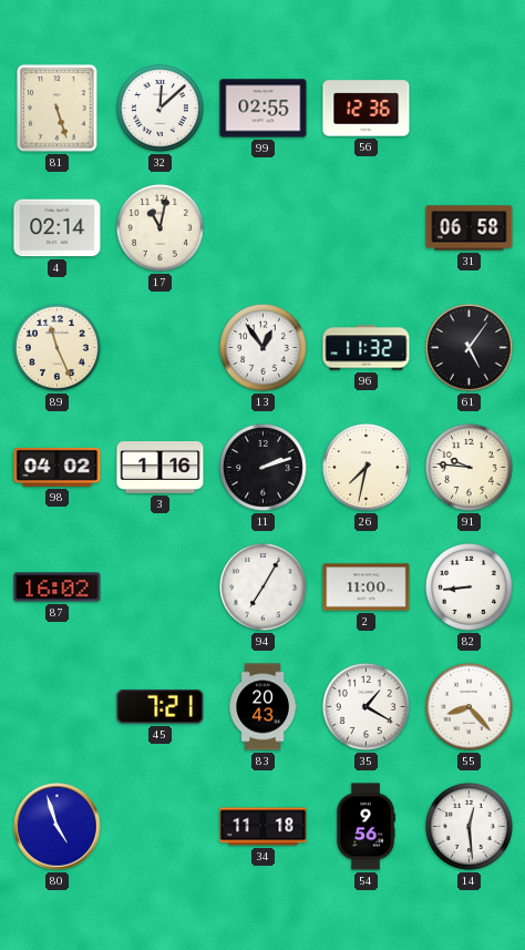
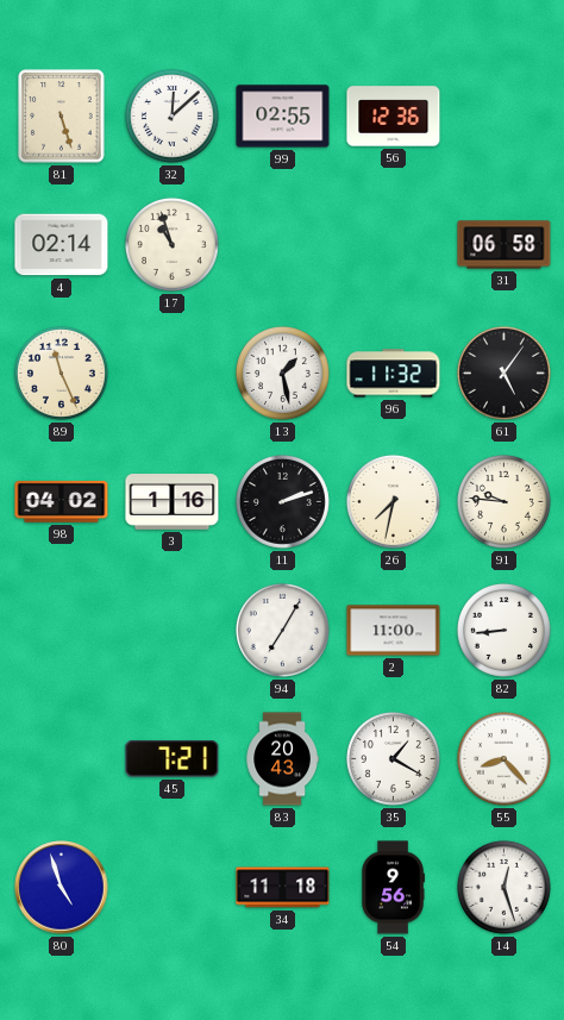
17: 11:02 -> 10:57 (171, 244)
13: 12:54 -> 1:28 (282, 373)
87: 16:02 -> none (58, 588)
14: 12:29 -> 12:27 (503, 887)
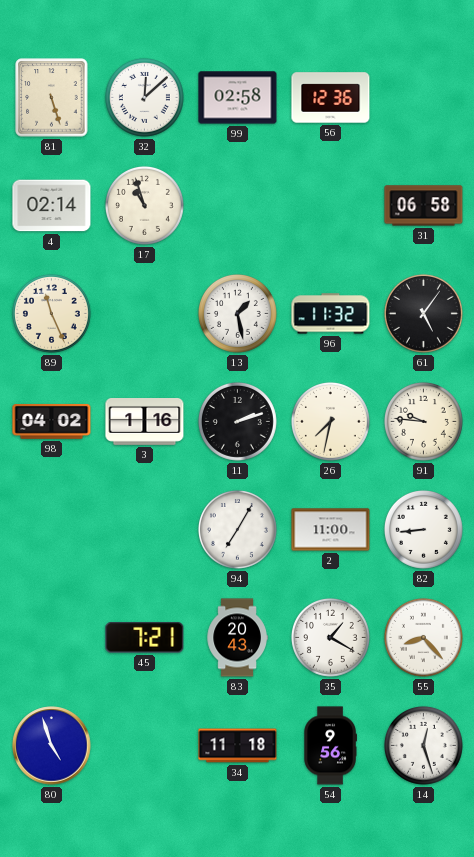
99: 02:55 -> 02:58 (238, 98)
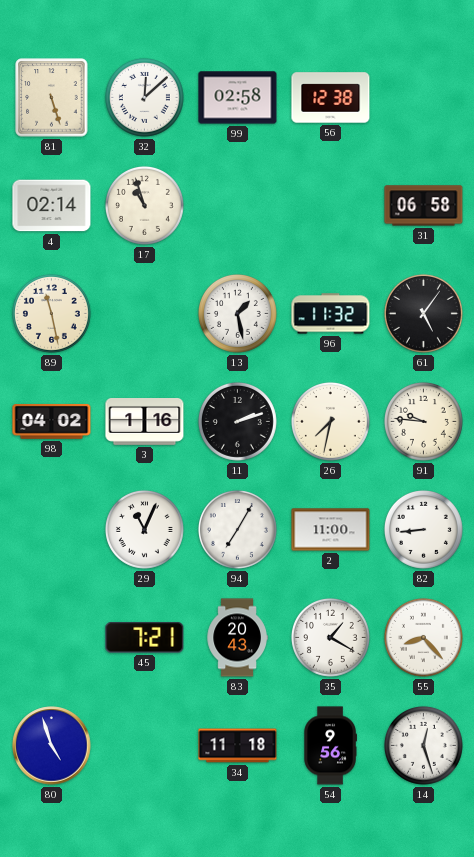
56: 12:36 -> 12:38 (331, 98)
89: 11:26 -> 11:28 (51, 313)
29: none -> 11:04 (144, 529)
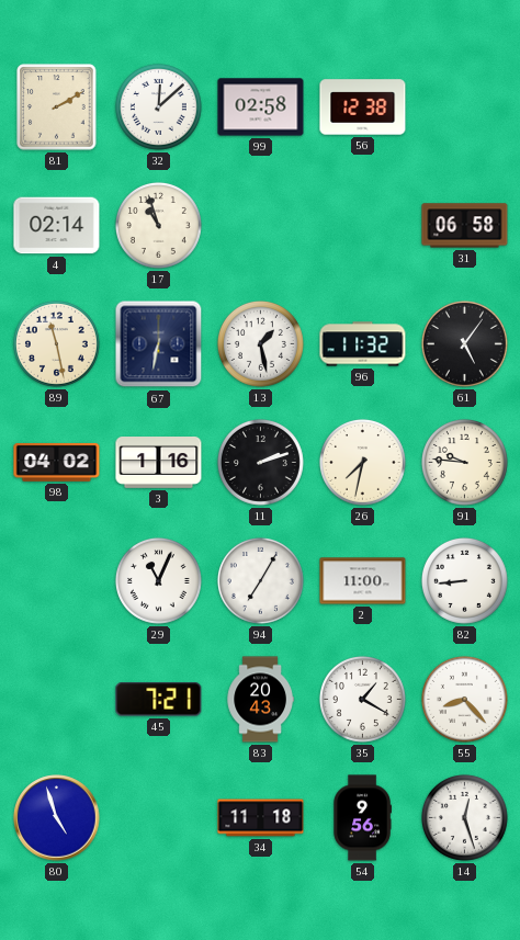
81: 5:27 -> 2:10 (57, 107)
67: none -> 6:32 (159, 344)
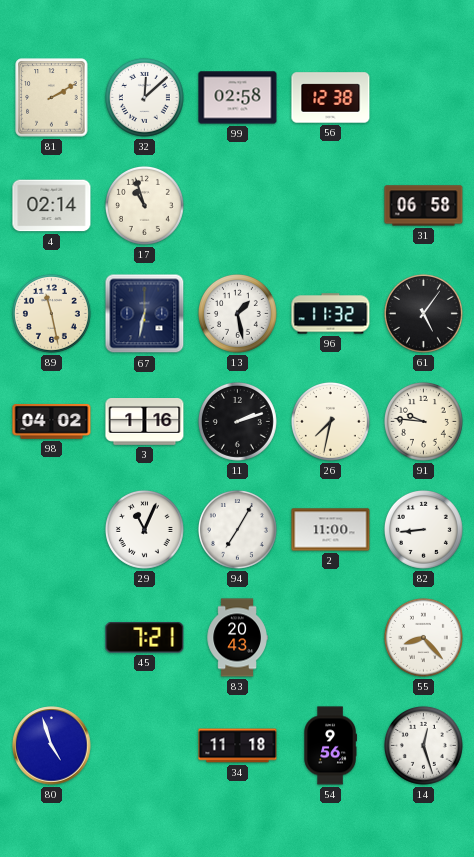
35: 1:20 -> none (362, 699)
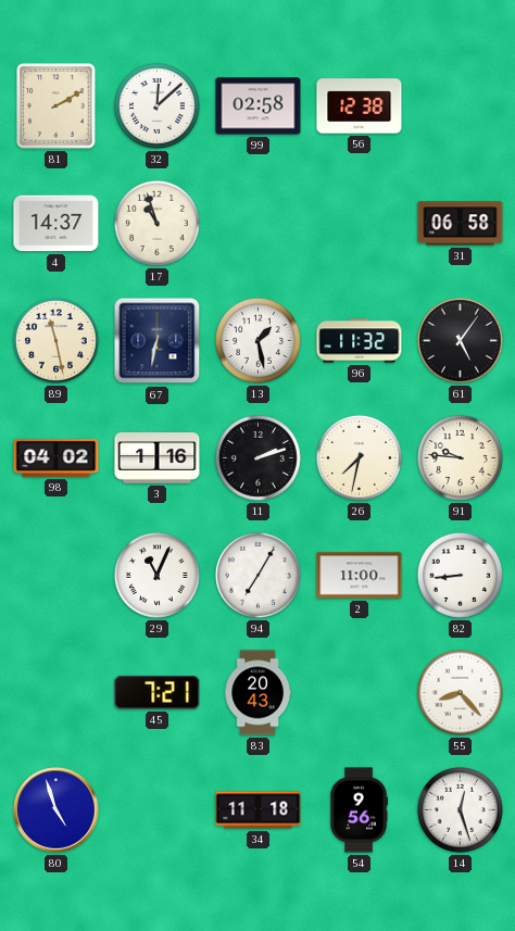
4: 02:14 -> 14:37 (56, 224)
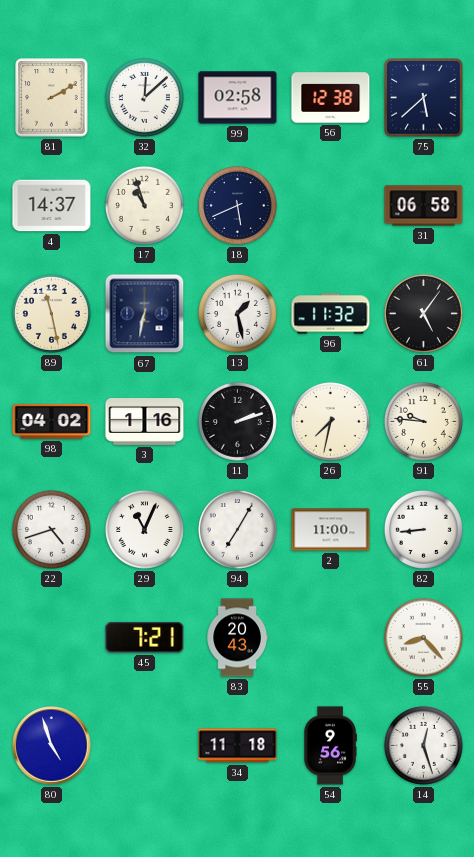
75: none -> 5:38 (424, 98)
18: none -> 5:41 (237, 205)
22: none -> 4:42 (51, 529)
